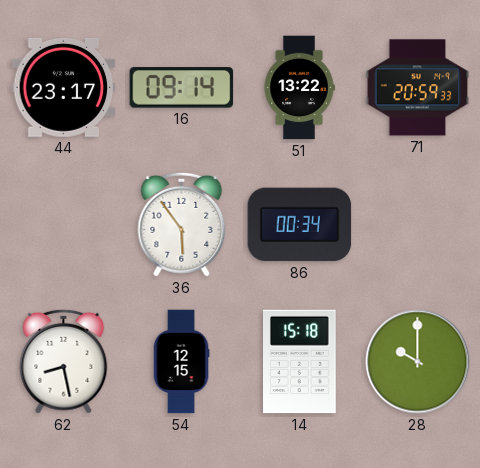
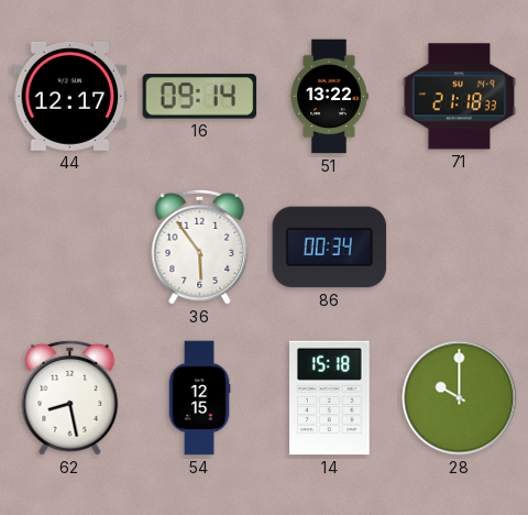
44: 23:17 -> 12:17 (70, 96)
71: 20:59 -> 21:18 (460, 97)
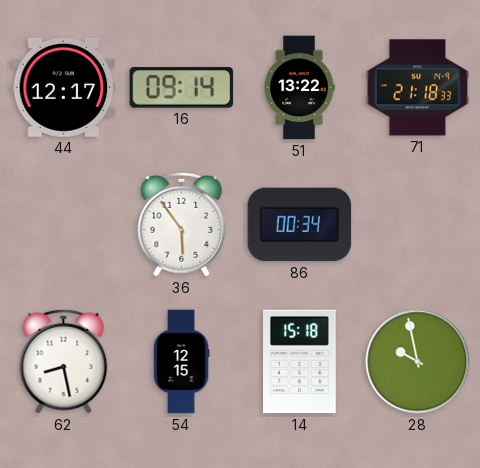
28: 10:00 -> 9:58 (418, 362)
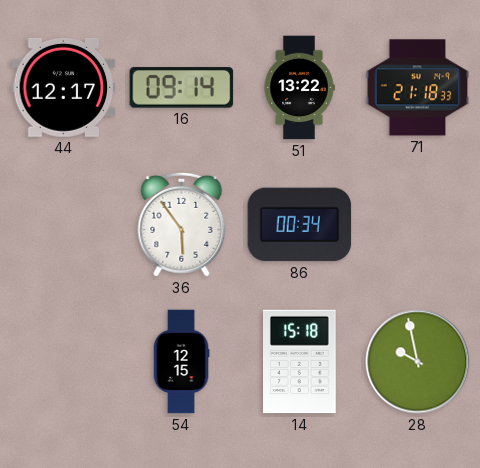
62: 8:28 -> none (64, 361)
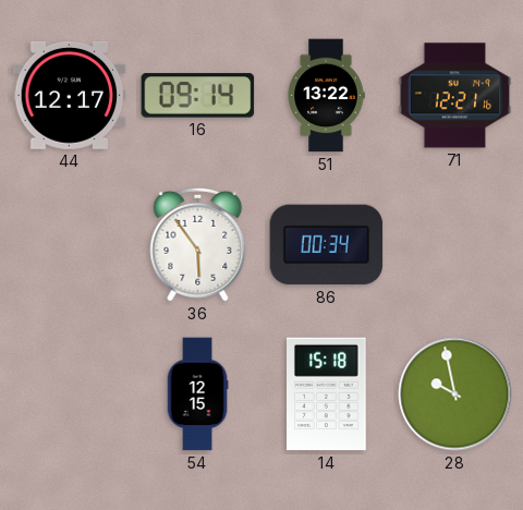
71: 21:18 -> 12:21 (455, 96)
